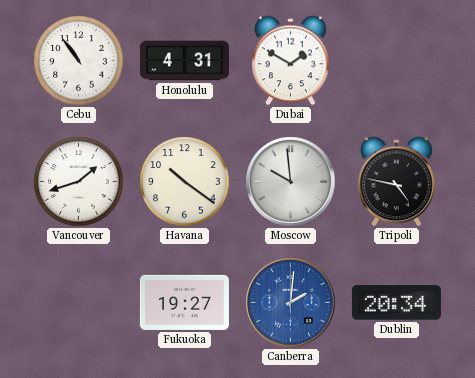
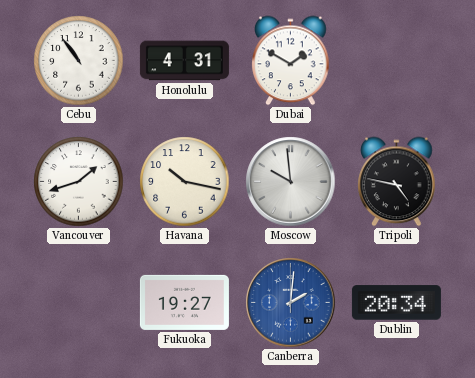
Havana: 10:21 -> 10:17 (185, 182)
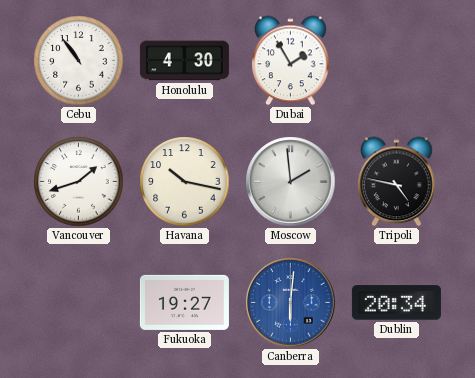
Honolulu: 4:31 -> 4:30 (184, 61)
Dubai: 1:50 -> 1:55 (291, 61)
Moscow: 9:59 -> 1:59 (291, 182)
Canberra: 2:01 -> 6:01 (291, 303)
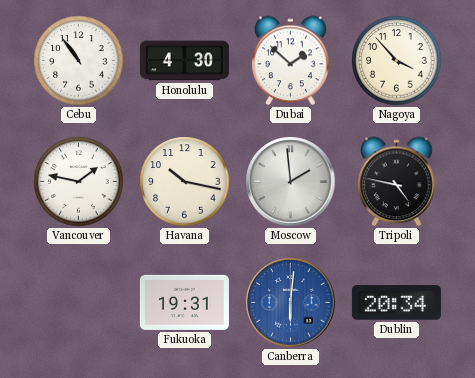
Dubai: 1:55 -> 1:52 (291, 61)
Nagoya: none -> 3:53 (397, 61)
Vancouver: 1:42 -> 1:47 (79, 182)
Fukuoka: 19:27 -> 19:31 (184, 302)
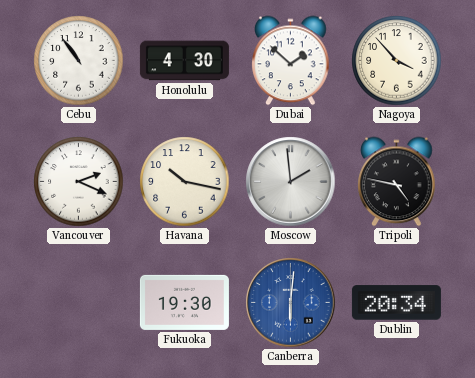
Vancouver: 1:47 -> 2:19 (79, 182)
Fukuoka: 19:31 -> 19:30 (184, 302)
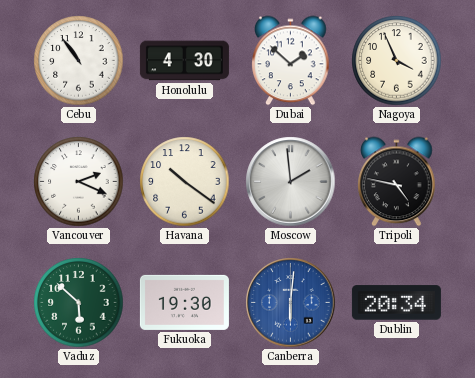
Nagoya: 3:53 -> 3:56 (397, 61)
Havana: 10:17 -> 10:21 (185, 182)
Vaduz: none -> 5:52 (79, 303)
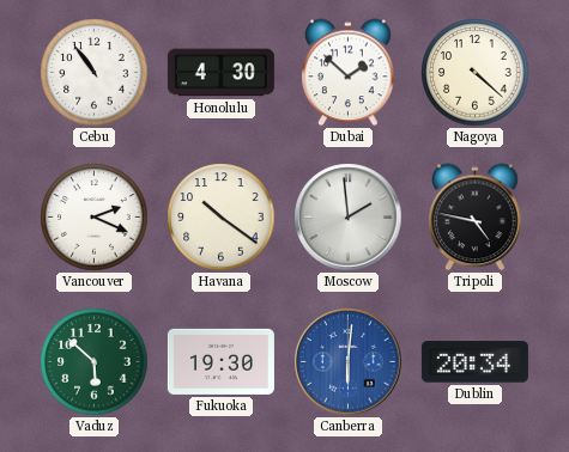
Nagoya: 3:56 -> 4:22 (476, 73)
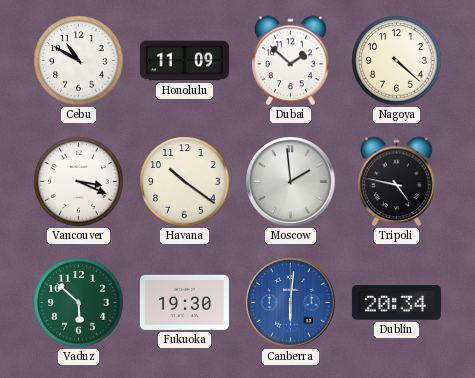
Cebu: 10:54 -> 10:50 (79, 61)
Honolulu: 4:30 -> 11:09 (184, 61)
Vancouver: 2:19 -> 3:19 (79, 182)
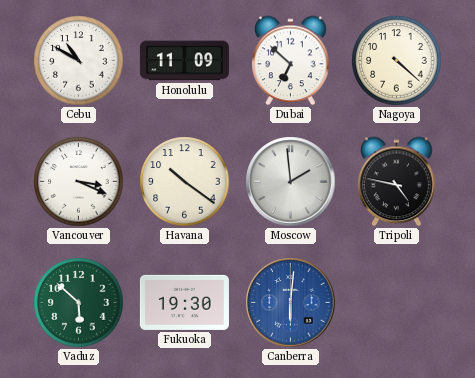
Dubai: 1:52 -> 6:52 (291, 61)
Dublin: 20:34 -> none (396, 303)
